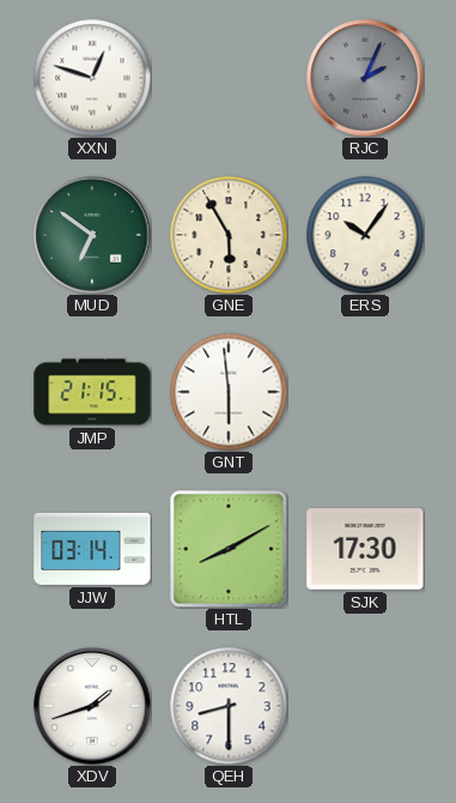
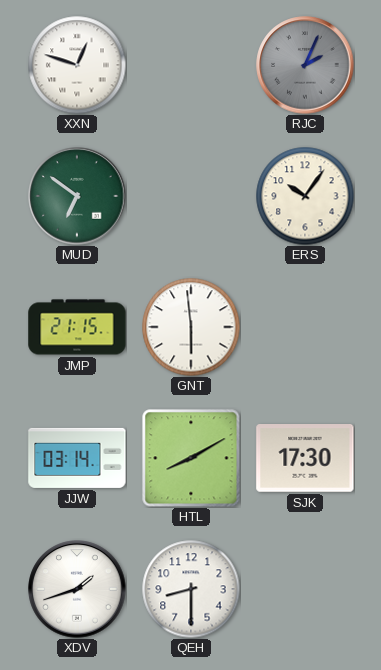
GNE: 5:55 -> none (229, 235)
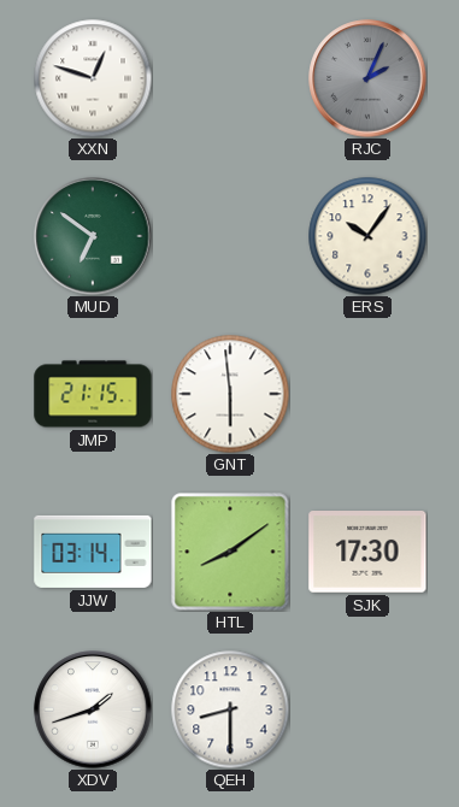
HTL: 8:10 -> 8:09 (230, 552)
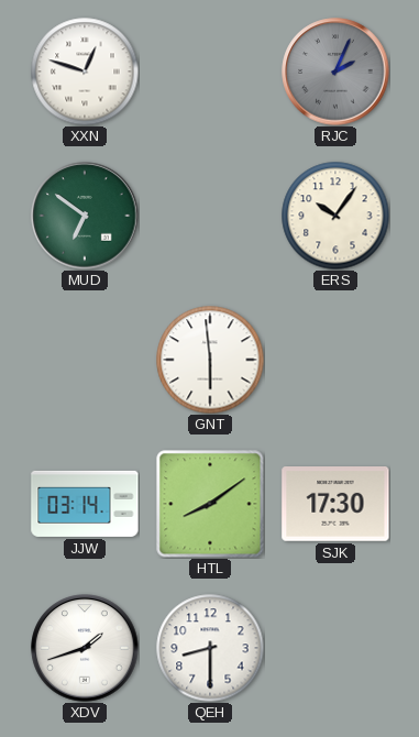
JMP: 21:15 -> none (93, 394)
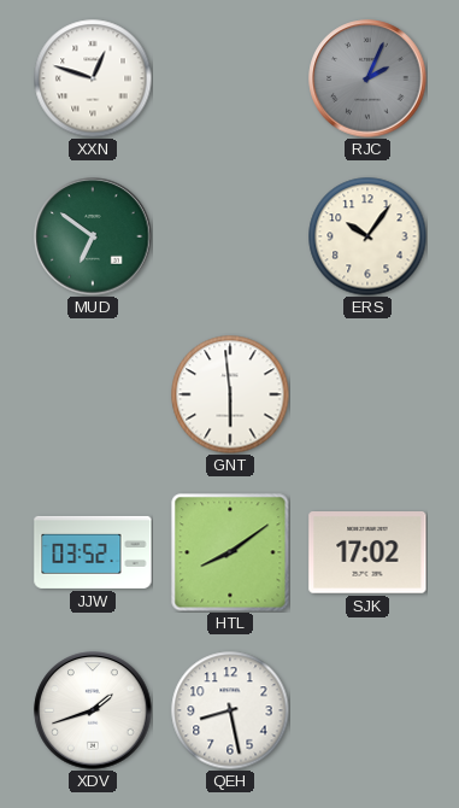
JJW: 03:14 -> 03:52 (93, 552)
SJK: 17:30 -> 17:02 (367, 554)
QEH: 8:30 -> 8:28 (230, 710)
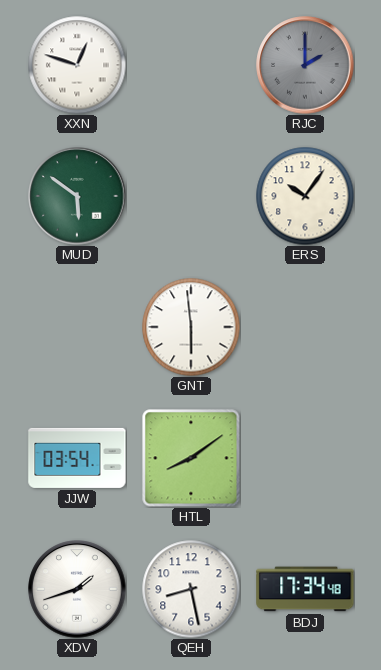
RJC: 2:04 -> 2:00 (305, 65)
MUD: 6:51 -> 5:51 (77, 196)
JJW: 03:52 -> 03:54 (77, 458)
SJK: 17:02 -> none (367, 554)
BDJ: none -> 17:34 (305, 589)
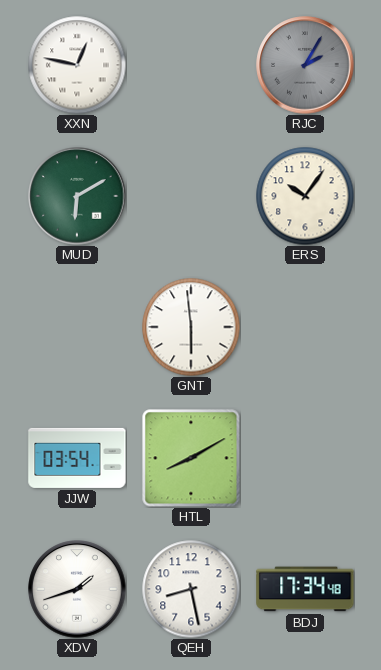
XXN: 12:48 -> 12:47 (77, 65)
RJC: 2:00 -> 2:05 (305, 65)
MUD: 5:51 -> 6:10 (77, 196)
HTL: 8:09 -> 8:10 (191, 458)
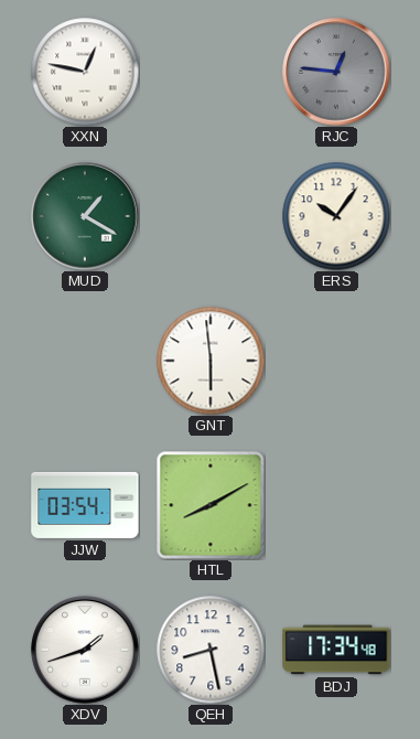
RJC: 2:05 -> 12:46 (336, 72)
MUD: 6:10 -> 1:20 (85, 216)
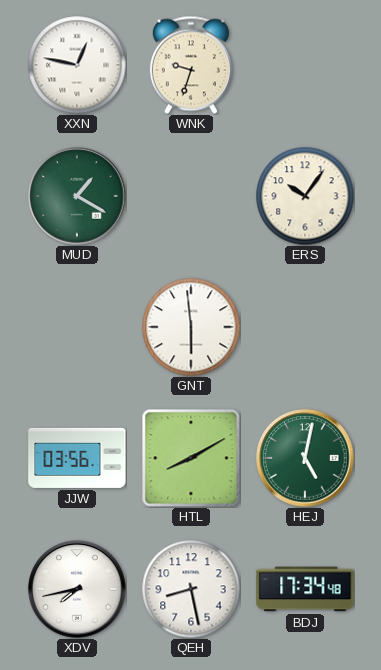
WNK: none -> 9:33 (191, 65)
RJC: 12:46 -> none (336, 72)
JJW: 03:54 -> 03:56 (77, 458)
HEJ: none -> 5:02 (305, 458)
XDV: 1:42 -> 7:43 (77, 589)
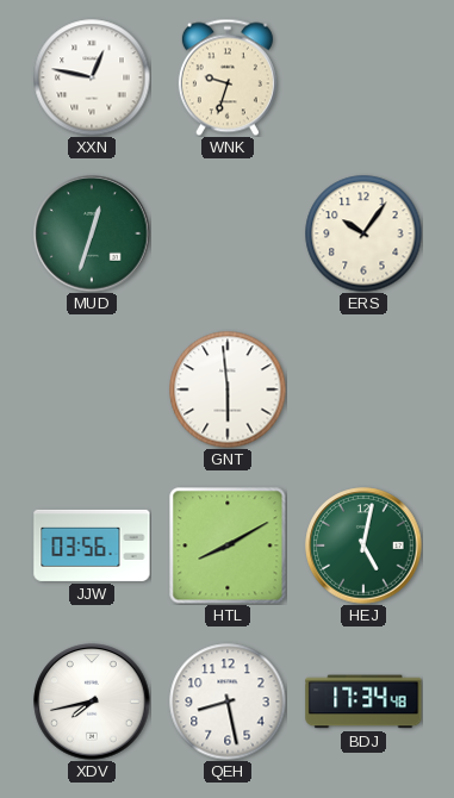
MUD: 1:20 -> 12:33 (92, 233)
